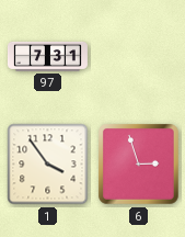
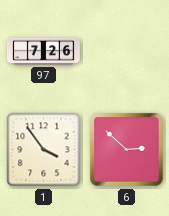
97: 7:31 -> 7:26 (43, 51)
6: 2:57 -> 2:52 (127, 150)
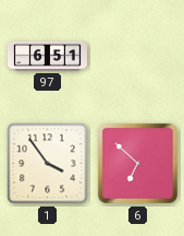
97: 7:26 -> 6:51 (47, 56)
6: 2:52 -> 6:52 (138, 164)
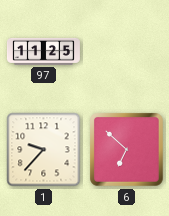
97: 6:51 -> 11:25 (43, 51)
1: 3:54 -> 9:37 (44, 150)
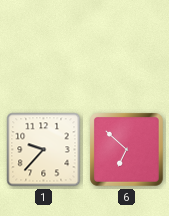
97: 11:25 -> none (43, 51)
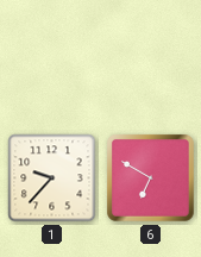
6: 6:52 -> 6:50 (151, 178)
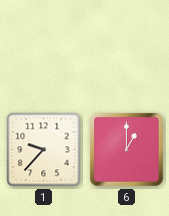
6: 6:50 -> 1:00 (127, 150)
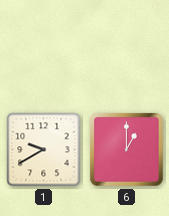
1: 9:37 -> 9:40 (44, 150)
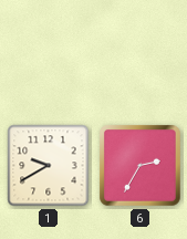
6: 1:00 -> 2:35 (141, 166)
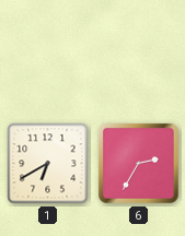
1: 9:40 -> 6:40 (48, 164)
